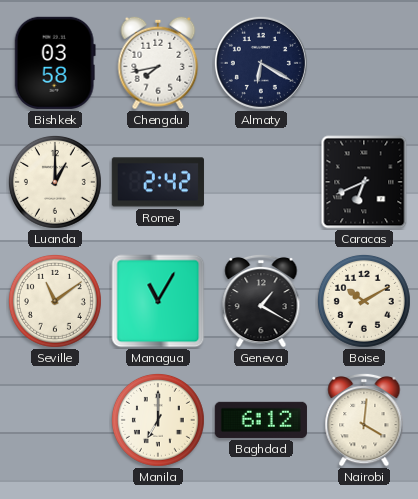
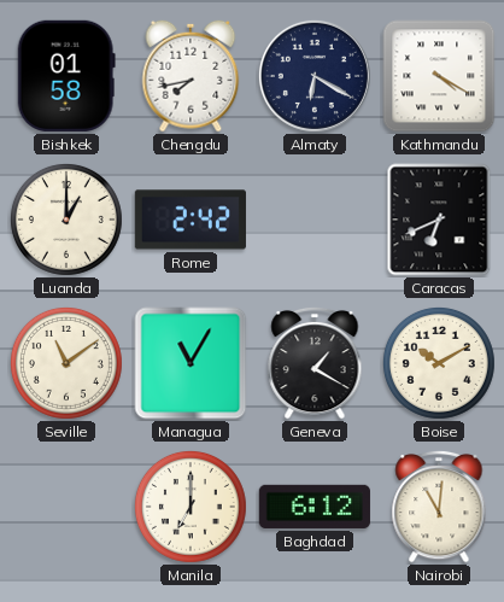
Bishkek: 03:58 -> 01:58 (66, 76)
Kathmandu: none -> 4:20 (439, 76)
Nairobi: 4:01 -> 11:01 (439, 507)
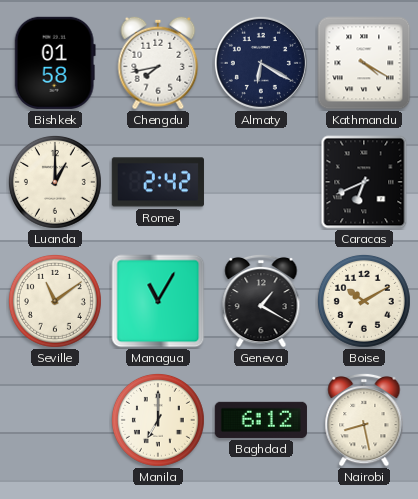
Nairobi: 11:01 -> 8:28 (364, 420)
